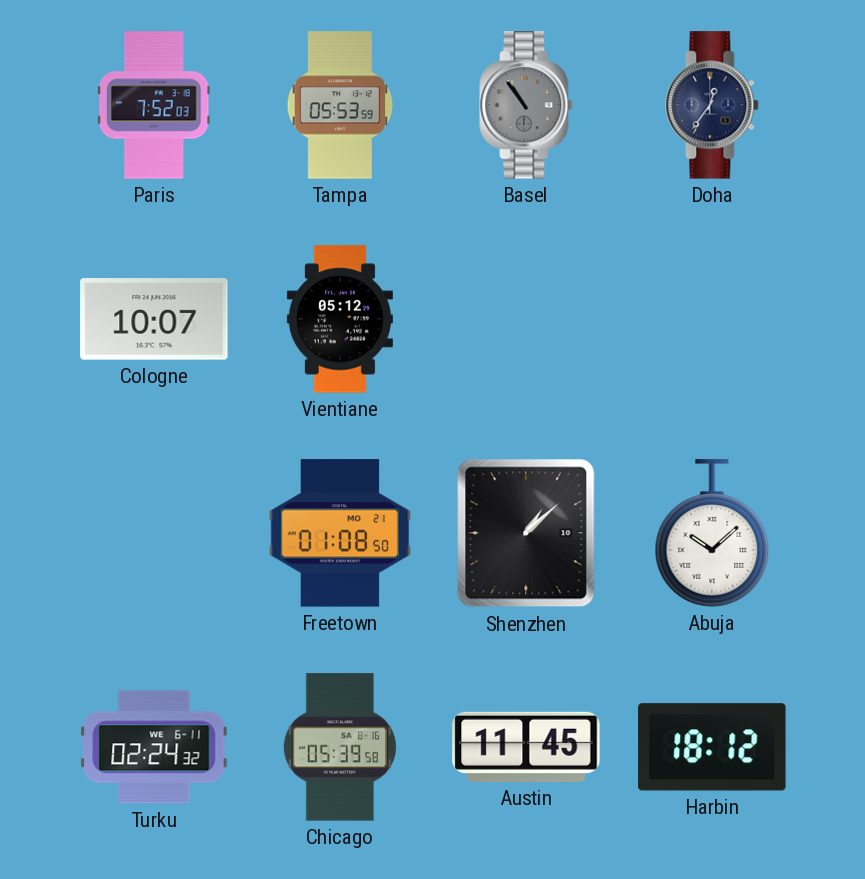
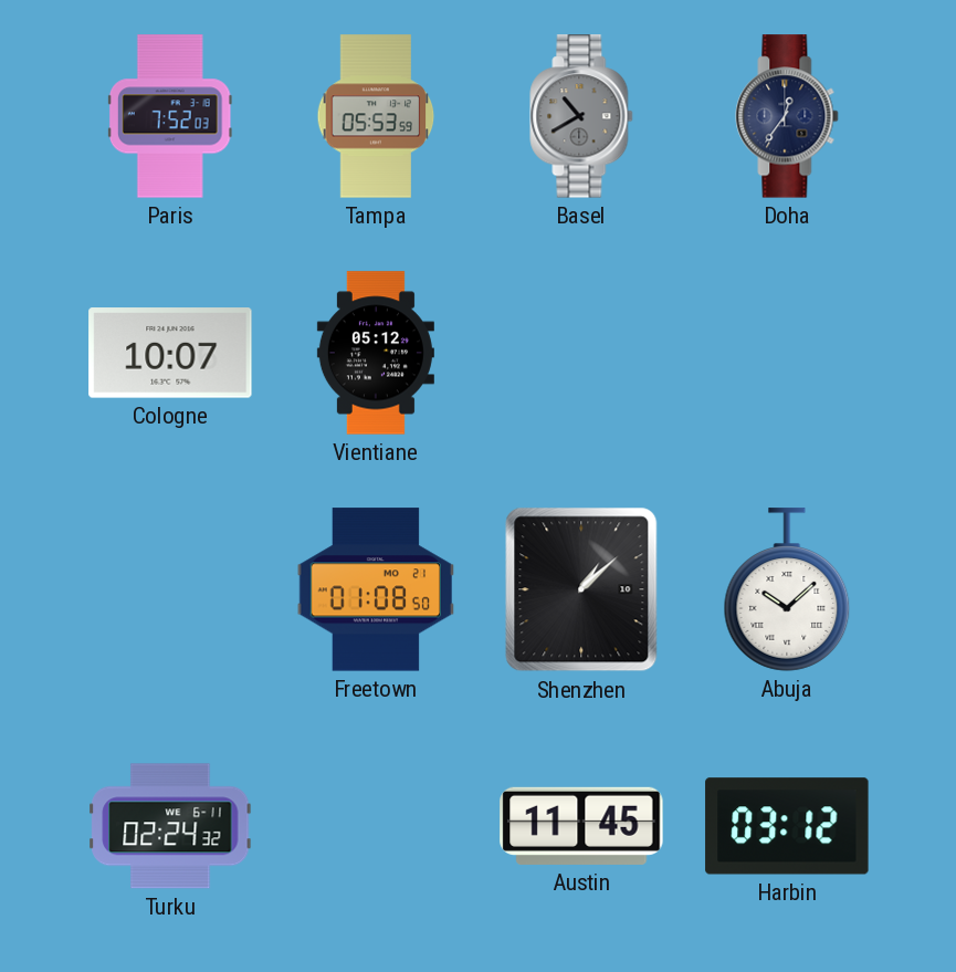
Basel: 10:54 -> 10:40 (581, 116)
Chicago: 05:39 -> none (340, 747)
Harbin: 18:12 -> 03:12 (787, 826)
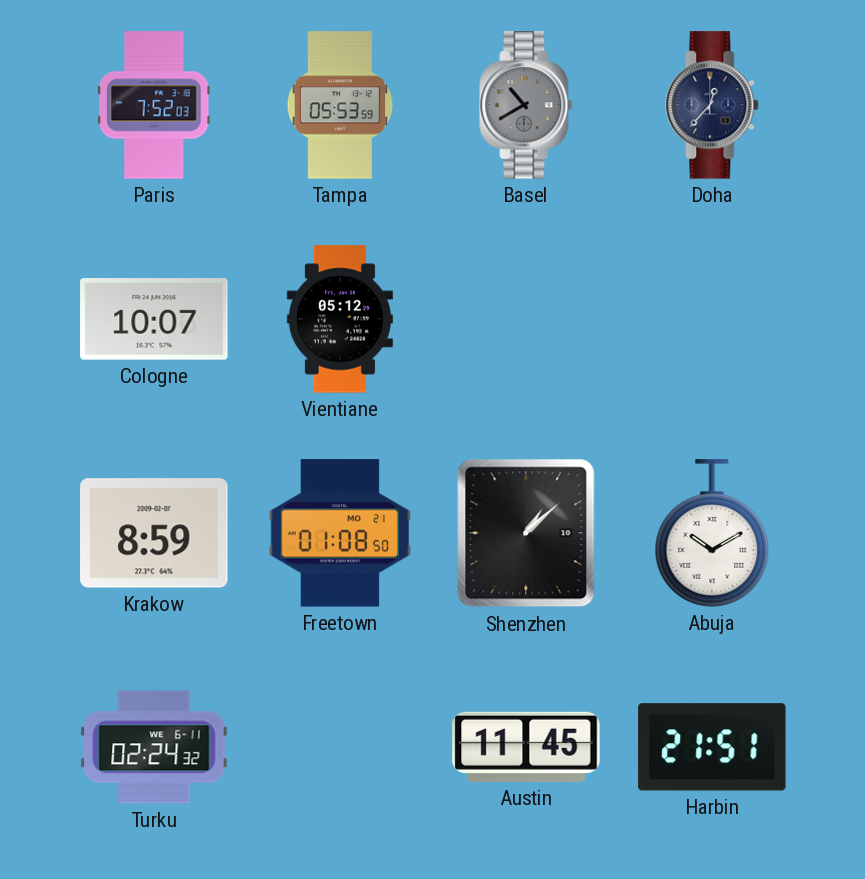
Doha: 12:36 -> 12:37 (712, 105)
Krakow: none -> 8:59 (154, 533)
Abuja: 10:08 -> 10:10 (712, 533)
Harbin: 03:12 -> 21:51 (712, 747)
